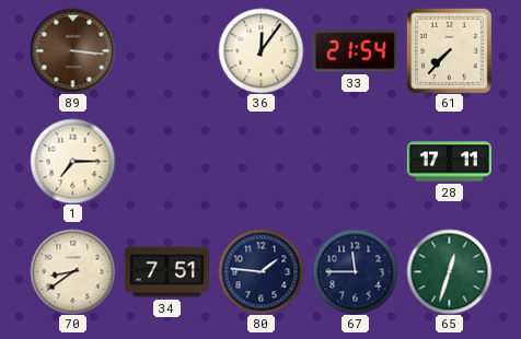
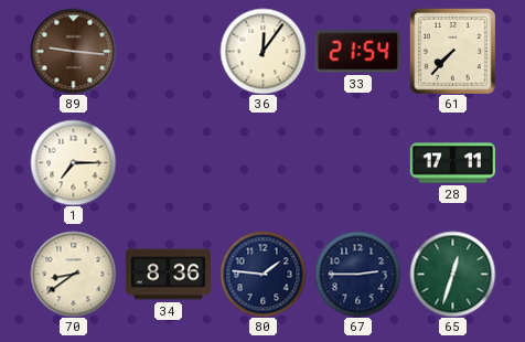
89: 3:16 -> 9:16 (73, 51)
34: 7:51 -> 8:36 (168, 275)
67: 11:45 -> 2:45 (357, 274)
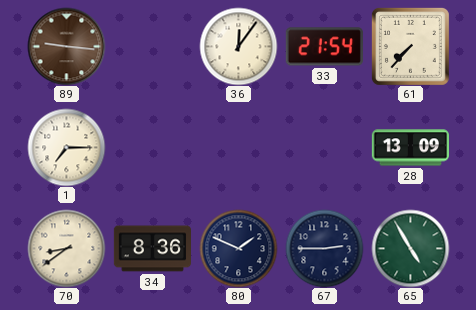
28: 17:11 -> 13:09 (410, 148)
80: 1:46 -> 1:49 (238, 248)
65: 12:33 -> 4:55 (410, 248)
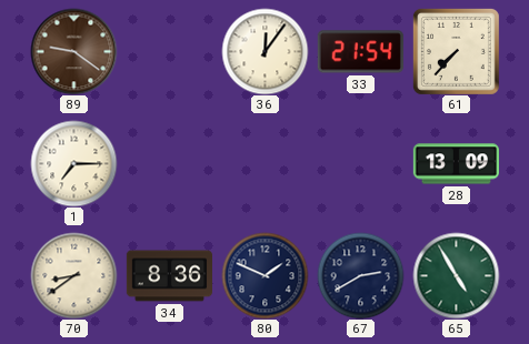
89: 9:16 -> 9:21 (73, 51)
67: 2:45 -> 2:40 (360, 275)
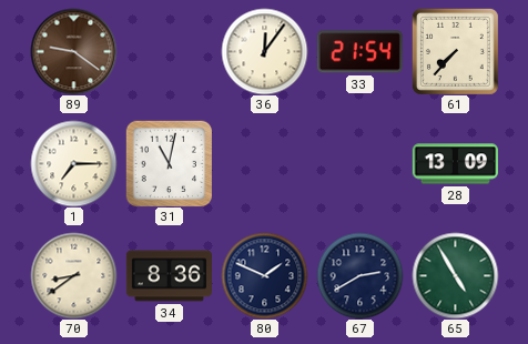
31: none -> 11:02 (169, 163)
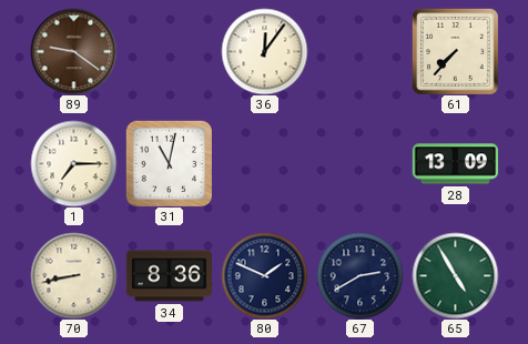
33: 21:54 -> none (359, 52)
70: 8:39 -> 8:43 (73, 275)
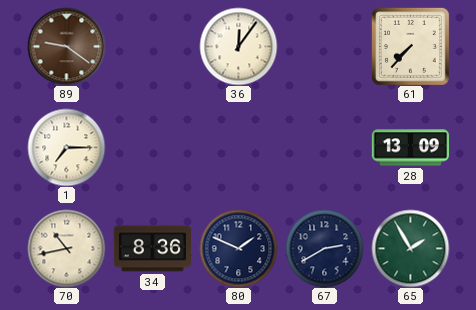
31: 11:02 -> none (169, 163)
70: 8:43 -> 10:43 (66, 248)
65: 4:55 -> 1:55 (410, 248)
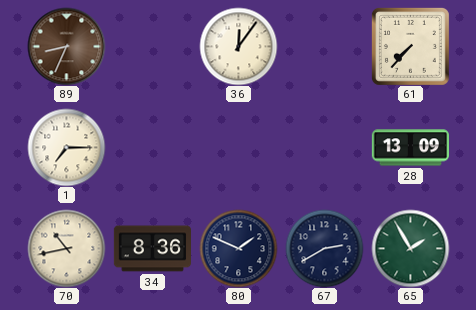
89: 9:21 -> 8:34 (66, 46)
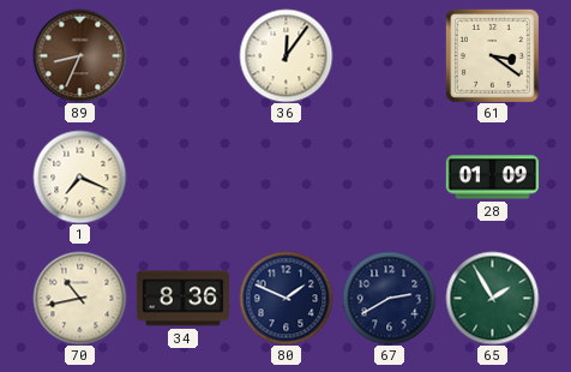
61: 7:37 -> 3:21 (492, 55)
1: 7:15 -> 7:19 (79, 176)
28: 13:09 -> 01:09 (492, 178)
